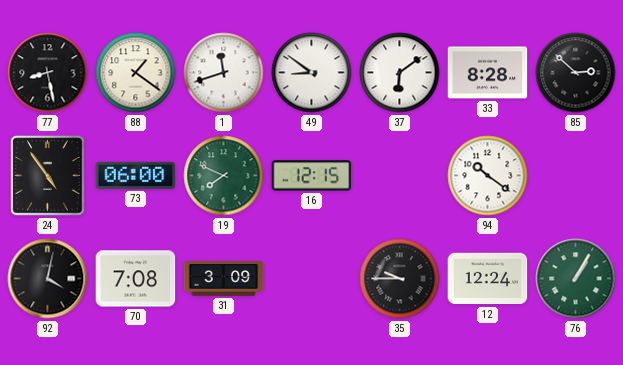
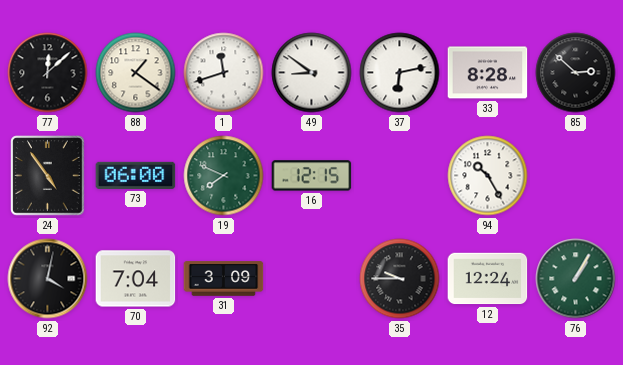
77: 8:28 -> 12:08 (48, 73)
37: 6:09 -> 6:13 (400, 73)
94: 10:21 -> 10:25 (488, 176)
70: 7:08 -> 7:04 (136, 279)
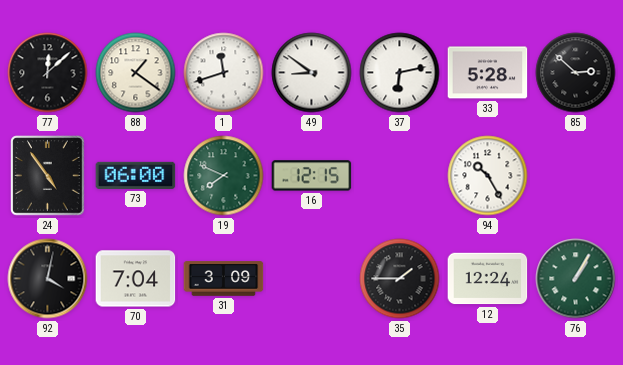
33: 8:28 -> 5:28 (488, 73)
35: 9:45 -> 1:45 (400, 279)
